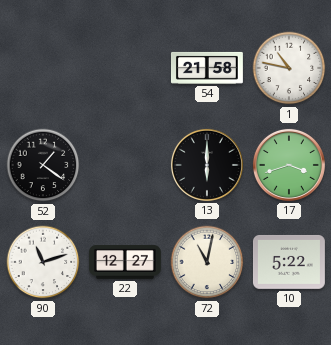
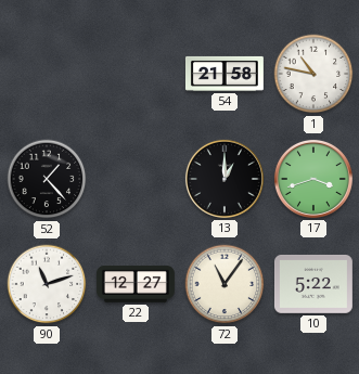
52: 1:21 -> 1:23 (47, 179)
13: 6:00 -> 1:00 (225, 179)
72: 11:02 -> 11:06 (225, 284)
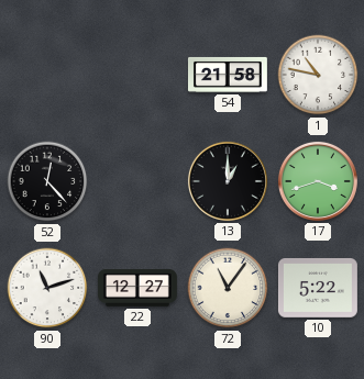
52: 1:23 -> 12:23 (47, 181)
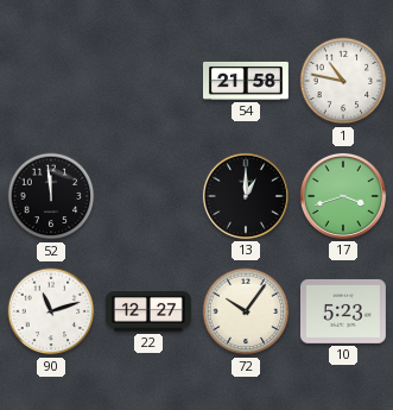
52: 12:23 -> 11:59 (51, 196)
72: 11:06 -> 10:06 (246, 311)
10: 5:22 -> 5:23 (343, 311)
